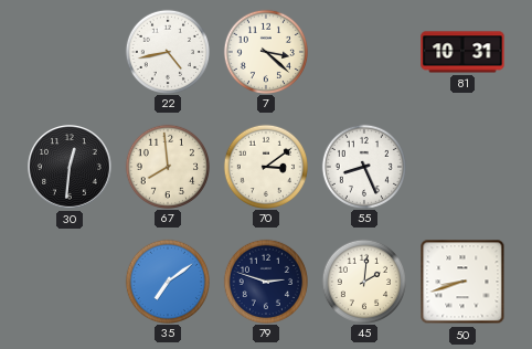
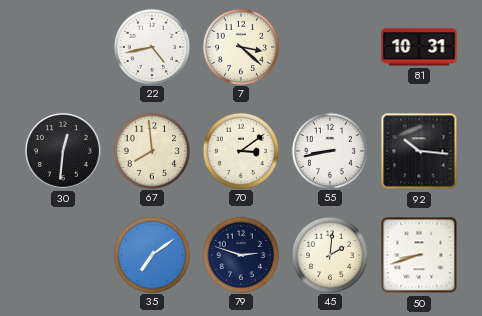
55: 8:26 -> 8:43 (329, 150)
92: none -> 10:16 (419, 151)
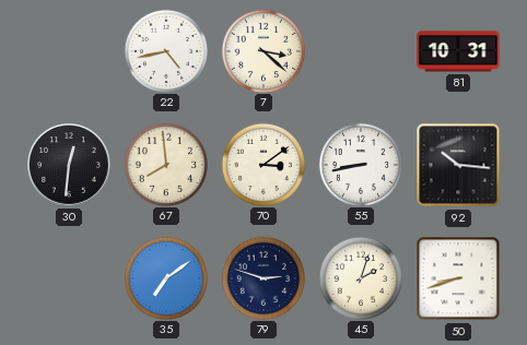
45: 2:01 -> 2:03 (360, 277)
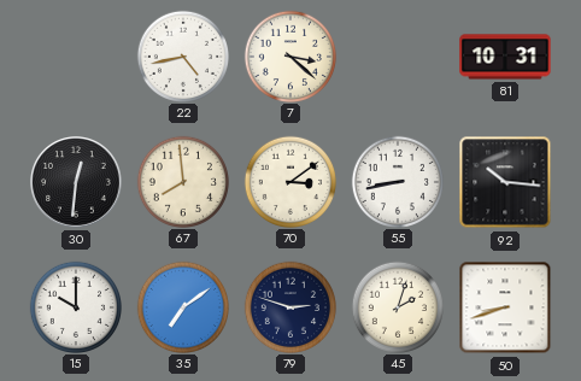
15: none -> 10:00 (75, 306)
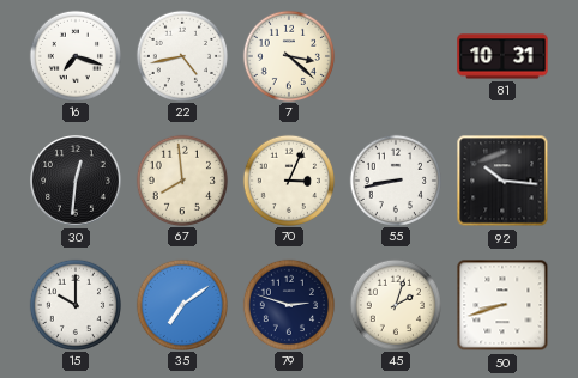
16: none -> 7:18 (74, 55)
70: 3:09 -> 3:04 (288, 179)
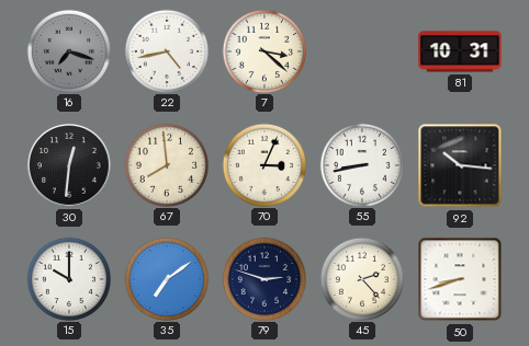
16 dial: white -> grey (68, 50)
45: 2:03 -> 2:23 (361, 278)
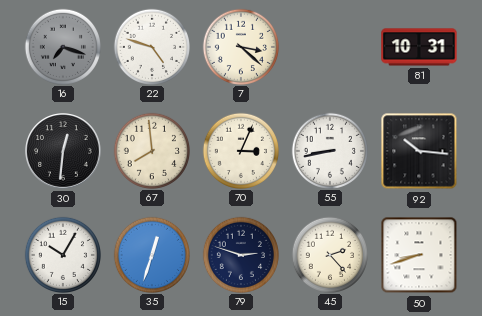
22: 4:43 -> 4:48 (151, 46)
15: 10:00 -> 10:05 (62, 254)
35: 7:09 -> 12:33 (151, 254)
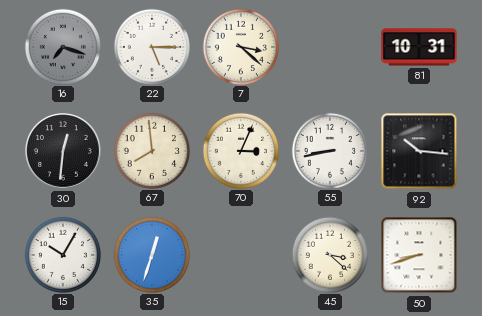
22: 4:48 -> 5:15 (151, 46)
79: 2:48 -> none (240, 254)
45: 2:23 -> 3:22 (329, 254)
